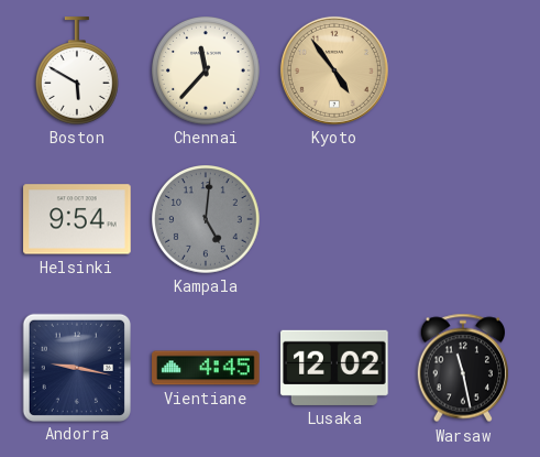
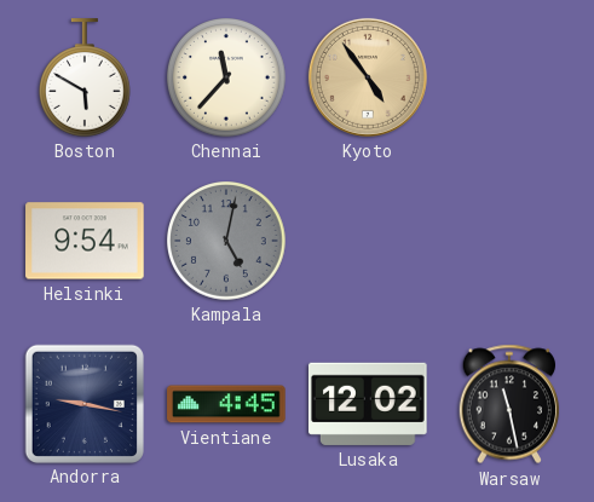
Kampala: 5:01 -> 5:02 (227, 242)
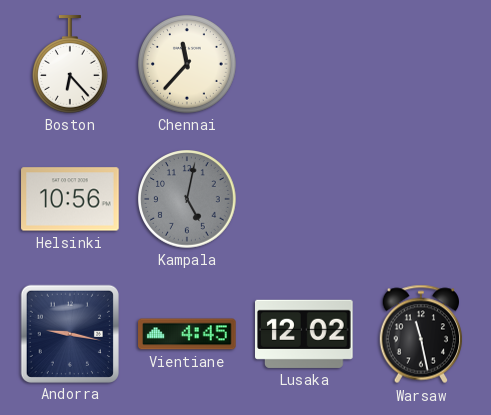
Boston: 5:50 -> 6:23 (71, 64)
Kyoto: 4:54 -> none (368, 77)
Helsinki: 9:54 -> 10:56 (70, 199)
